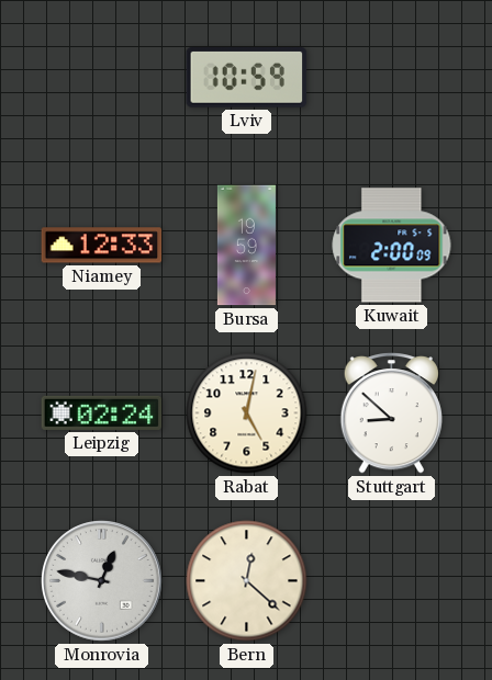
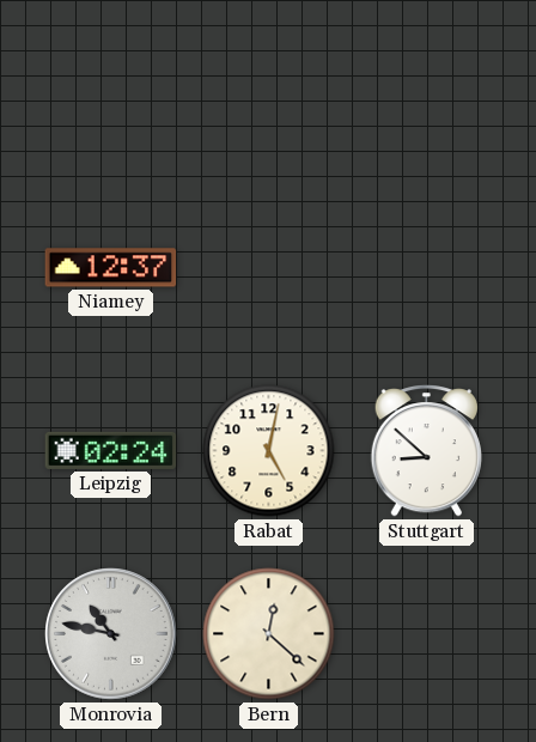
Lviv: 10:59 -> none (247, 78)
Niamey: 12:33 -> 12:37 (111, 268)
Bursa: 19:59 -> none (246, 246)
Kuwait: 2:00 -> none (392, 246)
Monrovia: 12:47 -> 10:47 (111, 634)
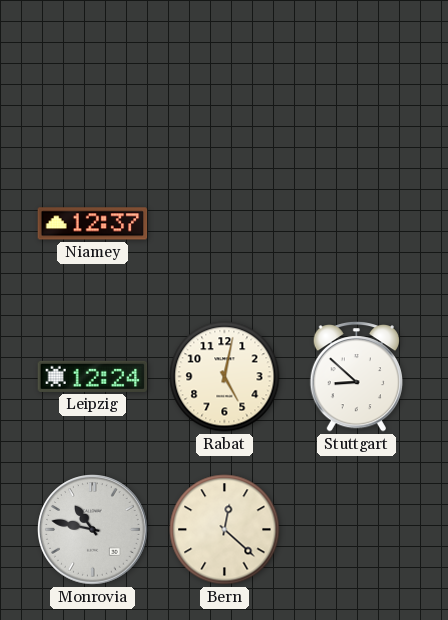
Leipzig: 02:24 -> 12:24 (93, 376)
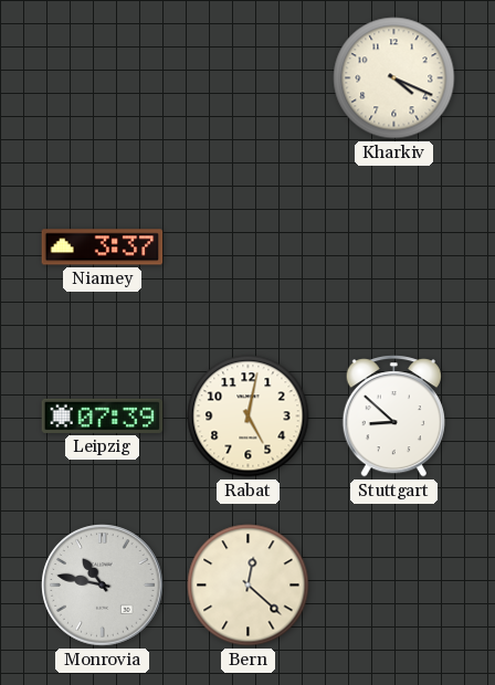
Kharkiv: none -> 4:19 (394, 78)
Niamey: 12:37 -> 3:37 (103, 247)
Leipzig: 12:24 -> 07:39 (103, 415)
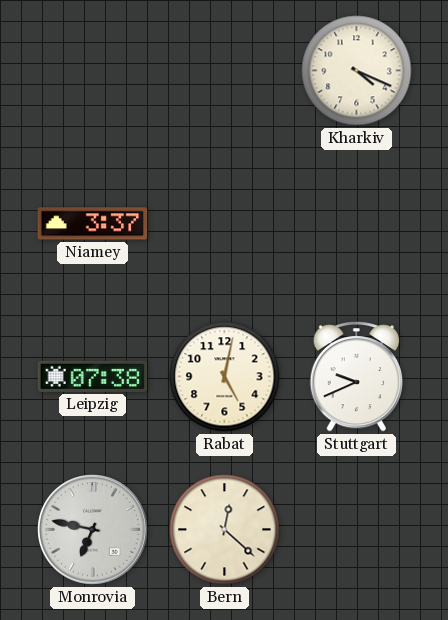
Leipzig: 07:39 -> 07:38 (93, 376)
Stuttgart: 8:52 -> 9:41 (356, 377)
Monrovia: 10:47 -> 6:47 (93, 530)
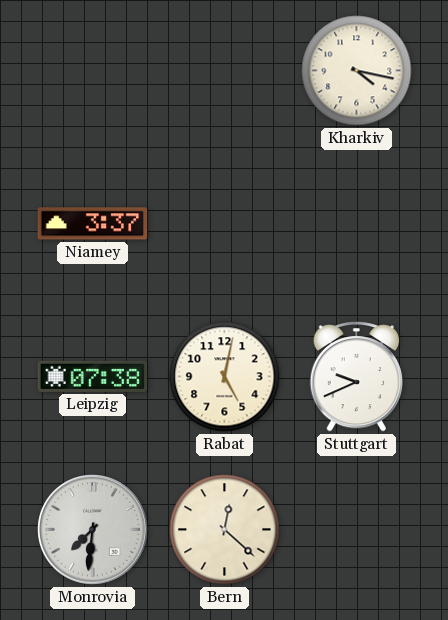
Kharkiv: 4:19 -> 4:17 (357, 71)
Monrovia: 6:47 -> 7:31 (93, 530)
